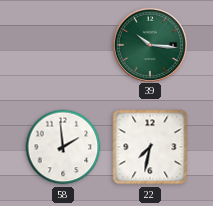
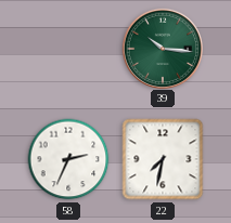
58: 1:59 -> 2:34 (68, 159)
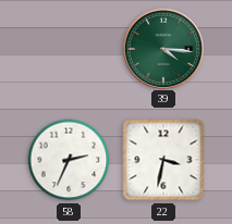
39: 10:16 -> 4:16 (162, 48)
22: 7:32 -> 3:32 (163, 160)
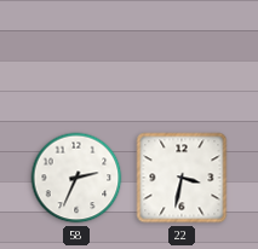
39: 4:16 -> none (162, 48)
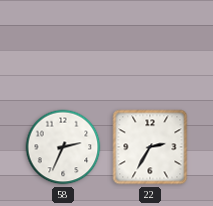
22: 3:32 -> 2:35 (150, 147)
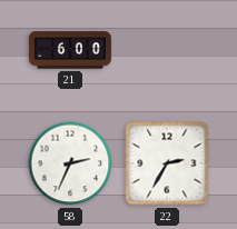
21: none -> 6:00 (70, 50)
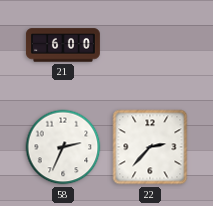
22: 2:35 -> 2:37 (150, 147)
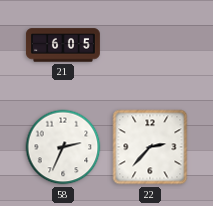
21: 6:00 -> 6:05 (63, 45)
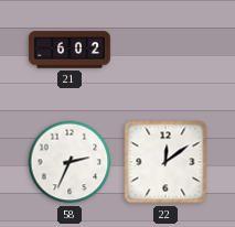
21: 6:05 -> 6:02 (70, 50)
22: 2:37 -> 12:09 (165, 162)
